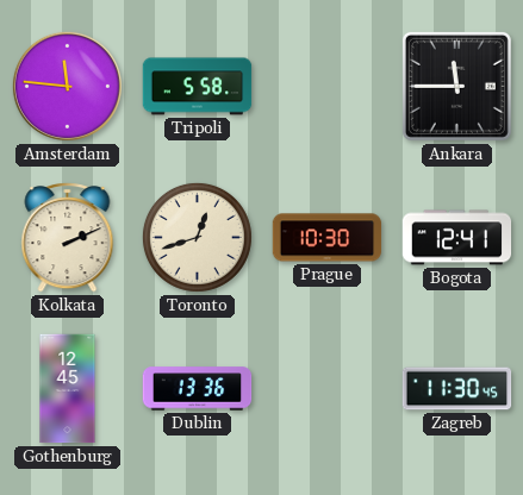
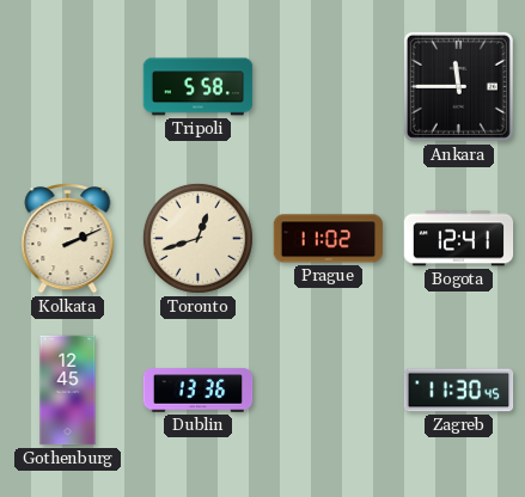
Amsterdam: 11:46 -> none (67, 86)
Prague: 10:30 -> 11:02 (329, 239)
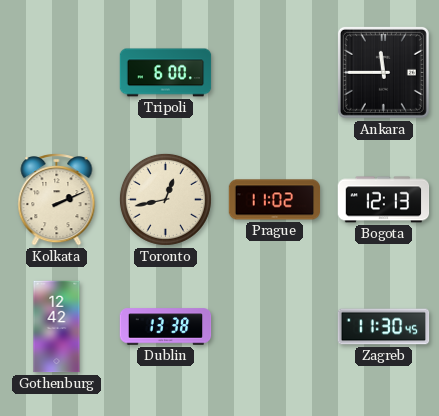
Tripoli: 5:58 -> 6:00 (166, 73)
Toronto: 12:42 -> 12:43 (165, 199)
Bogota: 12:41 -> 12:13 (384, 200)
Gothenburg: 12:45 -> 12:42 (57, 327)
Dublin: 13:36 -> 13:38 (166, 327)
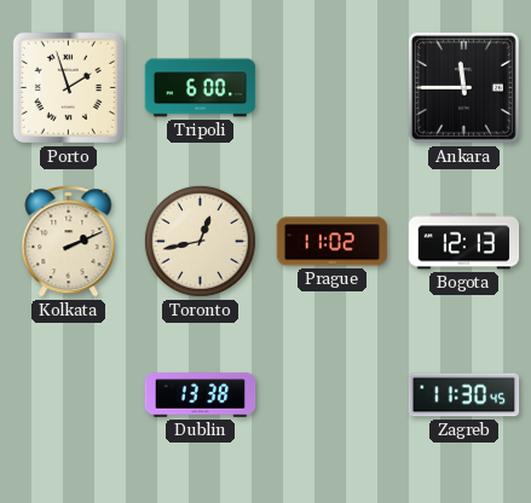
Porto: none -> 1:57 (68, 87)
Gothenburg: 12:42 -> none (57, 327)
